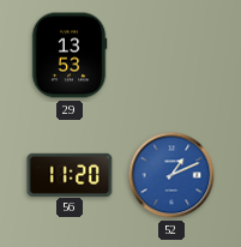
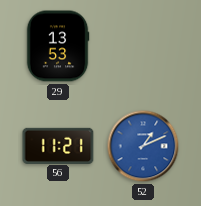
56: 11:20 -> 11:21 (58, 145)
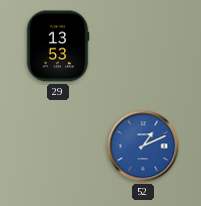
56: 11:21 -> none (58, 145)
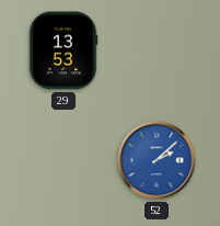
52: 1:11 -> 2:08 (157, 160)
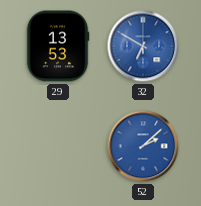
32: none -> 6:50 (143, 46)
